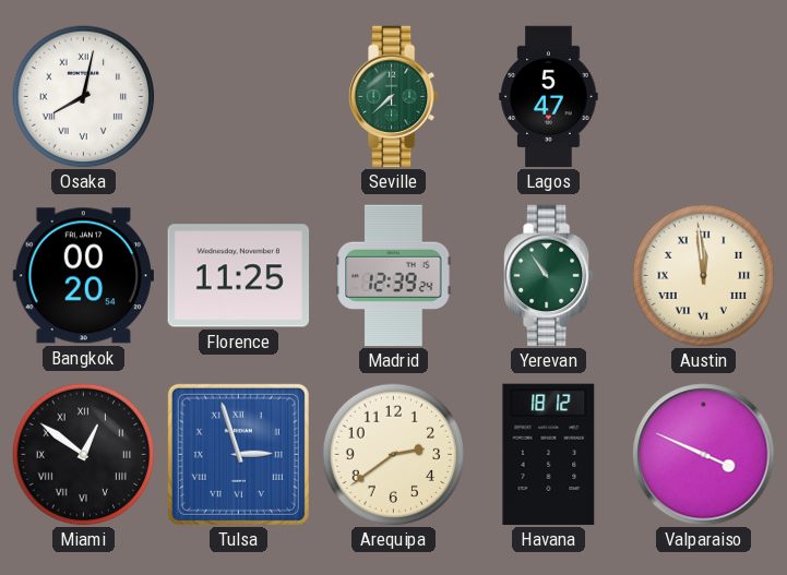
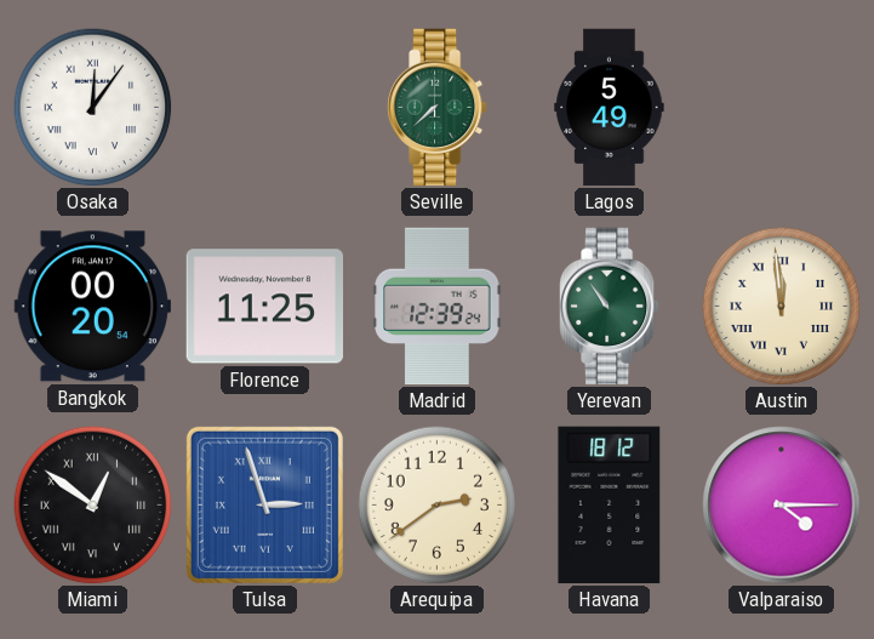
Osaka: 8:02 -> 12:06 (93, 108)
Lagos: 5:47 -> 5:49 (610, 108)
Valparaiso: 3:49 -> 4:15 (782, 506)
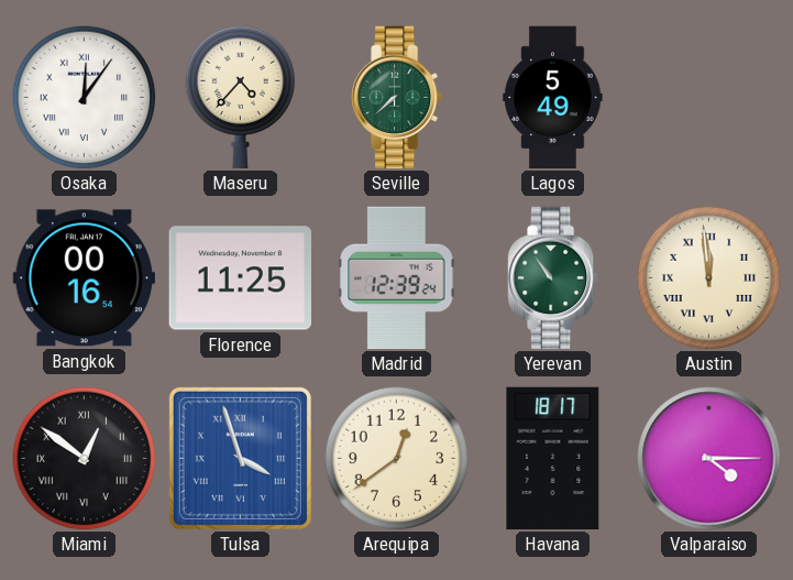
Maseru: none -> 4:37 (241, 98)
Bangkok: 00:20 -> 00:16 (84, 278)
Tulsa: 2:57 -> 3:57 (240, 458)
Arequipa: 2:39 -> 12:39 (397, 459)
Havana: 18:12 -> 18:17 (553, 459)
